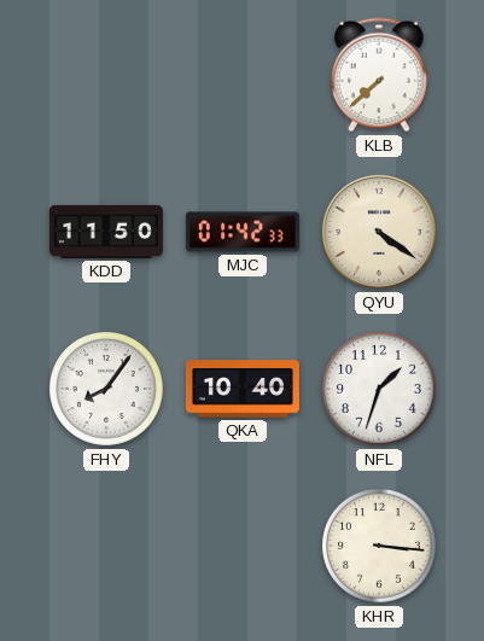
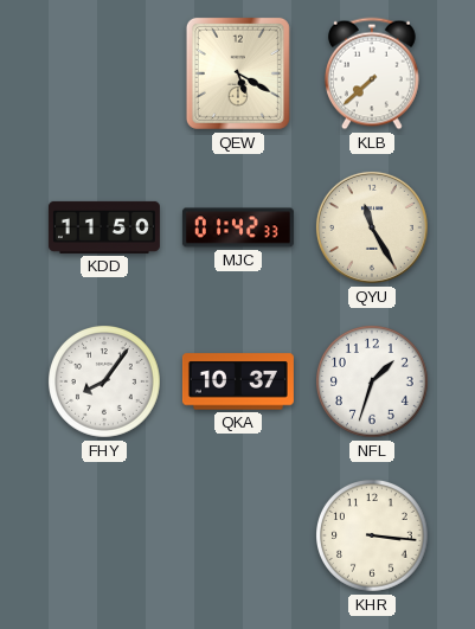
QEW: none -> 5:20 (238, 73)
QYU: 4:21 -> 11:25 (372, 227)
QKA: 10:40 -> 10:37 (238, 381)
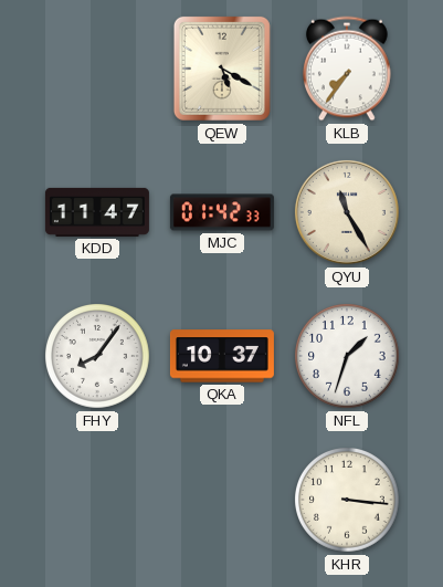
KLB: 7:38 -> 7:36 (348, 69)
KDD: 11:50 -> 11:47 (97, 212)
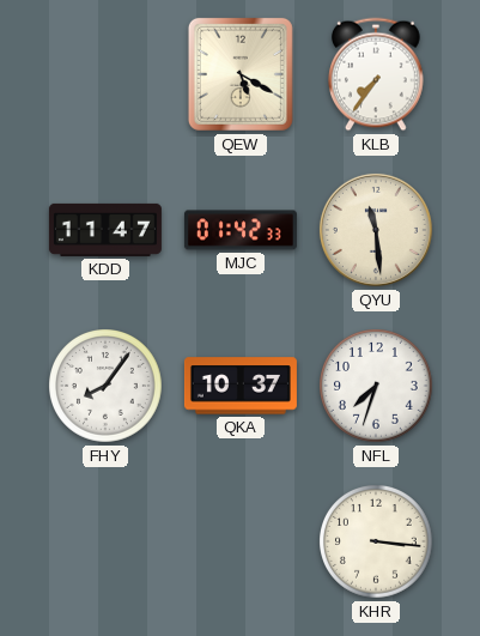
QYU: 11:25 -> 11:29 (376, 230)
NFL: 1:33 -> 7:33 (377, 387)
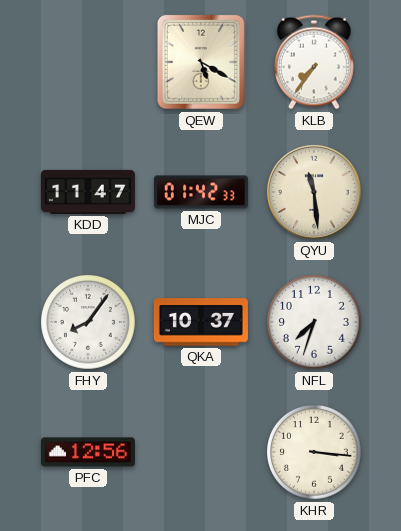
PFC: none -> 12:56 (88, 452)
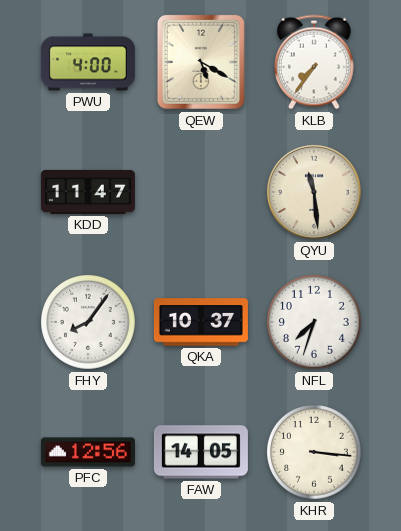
PWU: none -> 4:00 (88, 62)
MJC: 01:42 -> none (201, 192)
FAW: none -> 14:05 (201, 452)
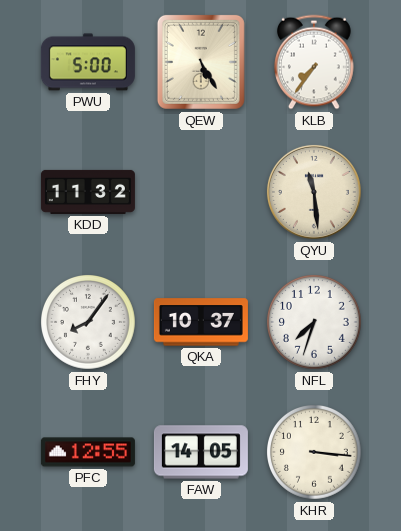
PWU: 4:00 -> 5:00 (88, 62)
QEW: 5:20 -> 5:25 (201, 62)
KDD: 11:47 -> 11:32 (88, 192)
PFC: 12:56 -> 12:55 (88, 452)
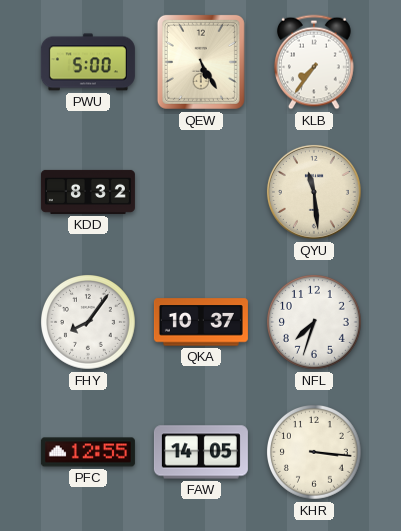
KDD: 11:32 -> 8:32 (88, 192)
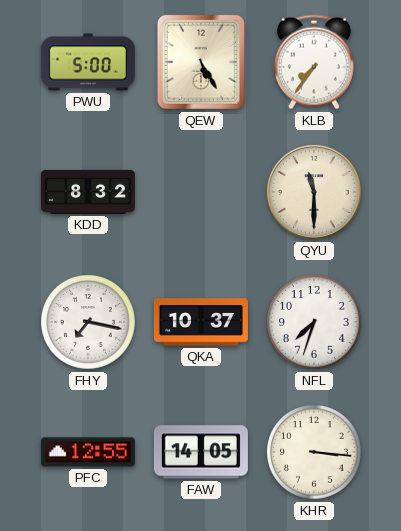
QYU: 11:29 -> 11:30 (314, 192)
FHY: 8:06 -> 7:17 (89, 323)
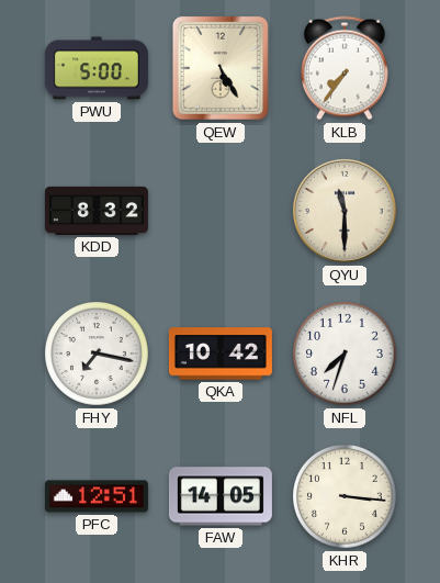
QKA: 10:37 -> 10:42 (221, 354)
PFC: 12:55 -> 12:51 (97, 496)
